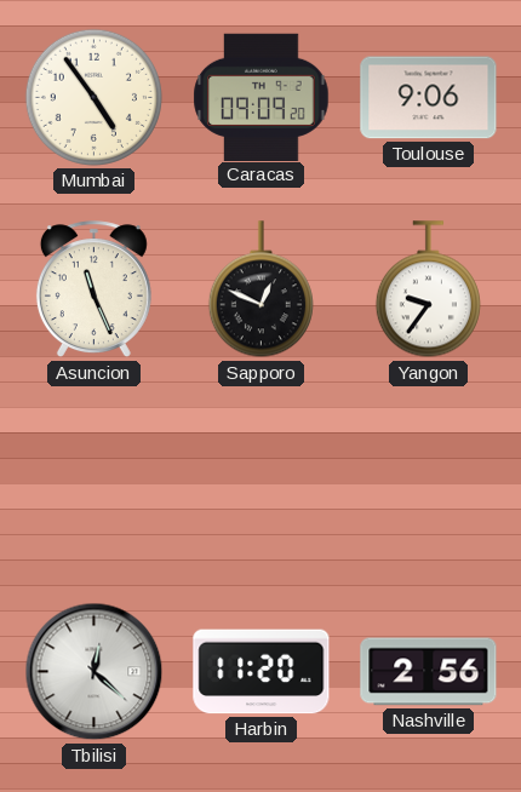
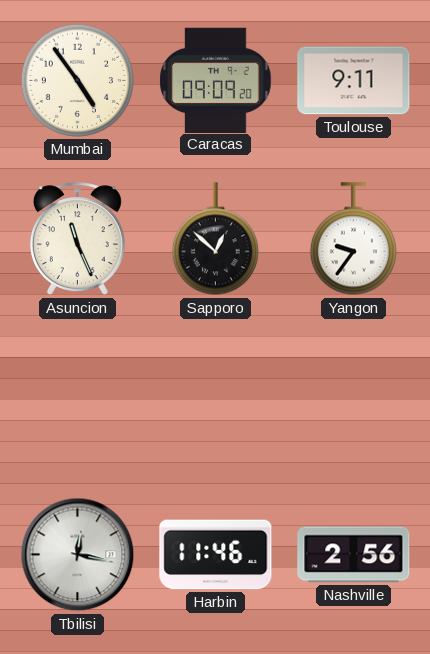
Toulouse: 9:06 -> 9:11 (354, 81)
Sapporo: 12:49 -> 12:52 (215, 239)
Tbilisi: 12:22 -> 12:17 (78, 555)
Harbin: 11:20 -> 11:46 (216, 555)
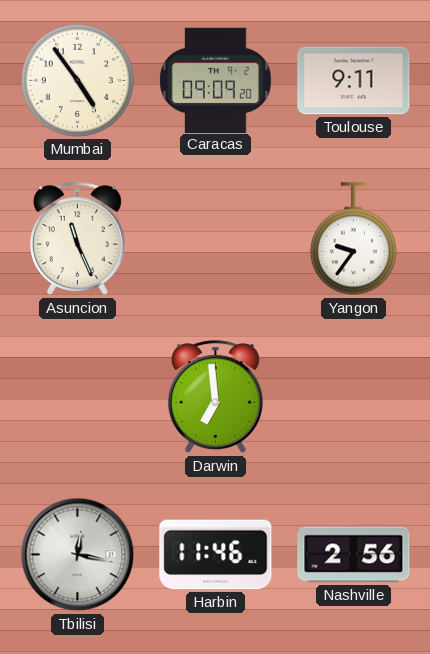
Sapporo: 12:52 -> none (215, 239)
Darwin: none -> 6:59 (215, 397)
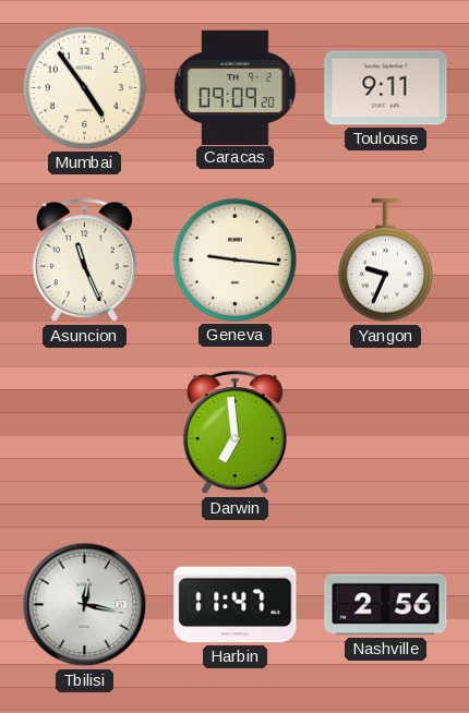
Geneva: none -> 9:16 (234, 259)
Yangon: 9:36 -> 9:34 (385, 261)
Harbin: 11:46 -> 11:47 (236, 605)
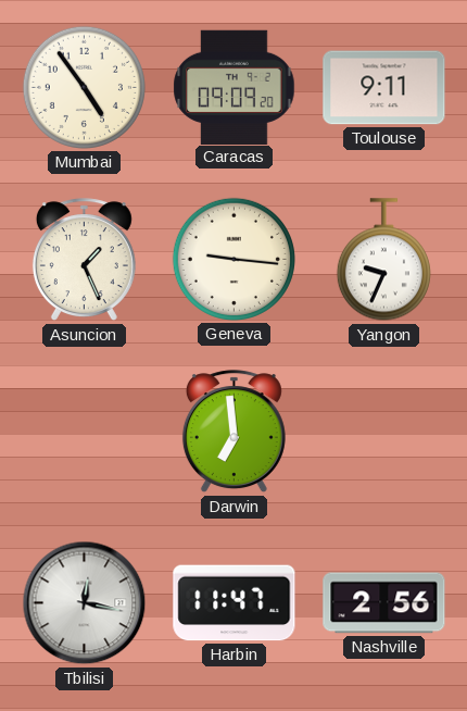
Asuncion: 11:26 -> 1:26 (84, 260)
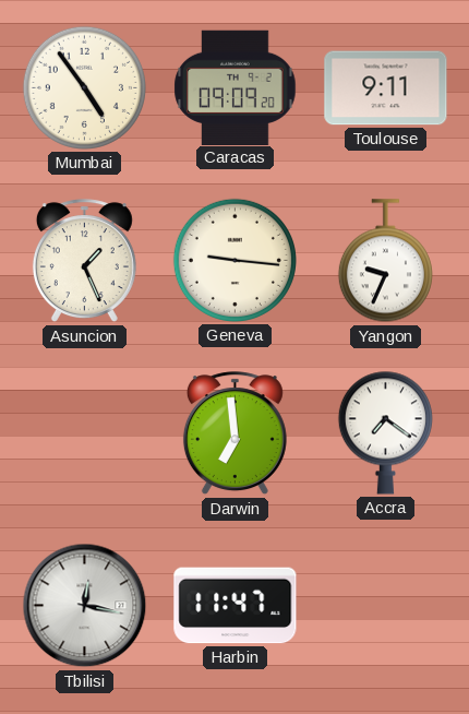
Accra: none -> 7:21 (385, 432)
Nashville: 2:56 -> none (384, 603)
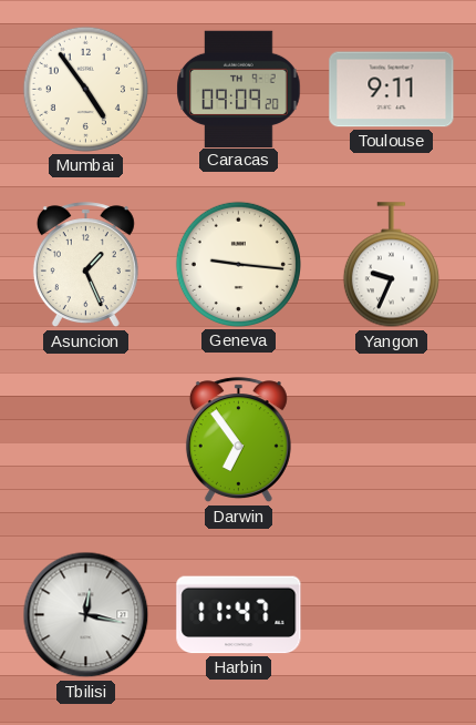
Darwin: 6:59 -> 6:54 (238, 440)
Accra: 7:21 -> none (385, 432)
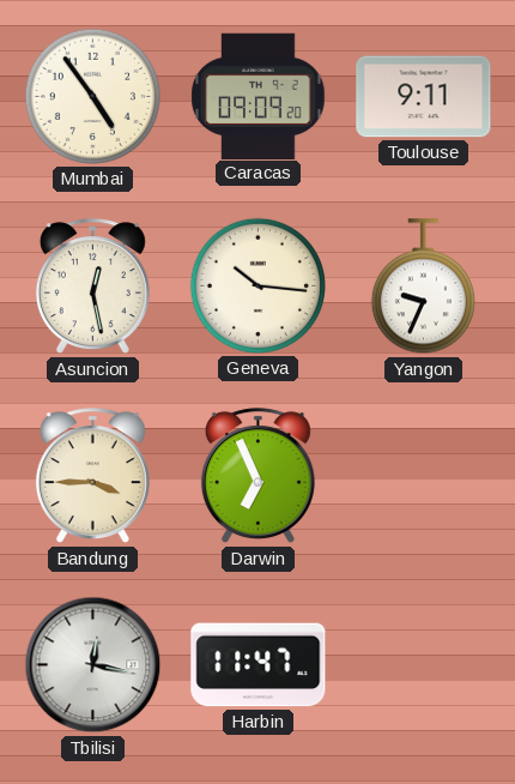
Asuncion: 1:26 -> 12:28 (92, 287)
Geneva: 9:16 -> 10:16 (257, 285)
Bandung: none -> 3:45 (92, 476)
Darwin: 6:54 -> 6:56 (257, 476)
